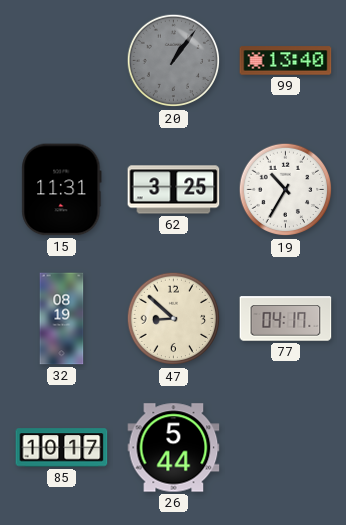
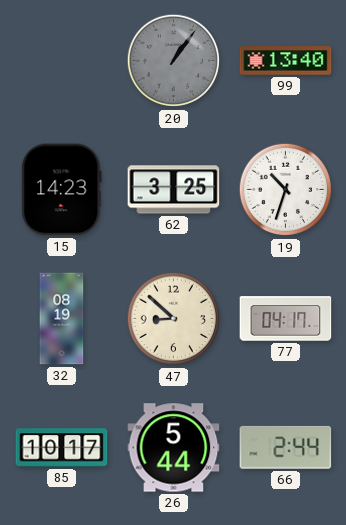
15: 11:31 -> 14:23 (62, 190)
19: 10:35 -> 10:33 (286, 190)
66: none -> 2:44 (286, 447)
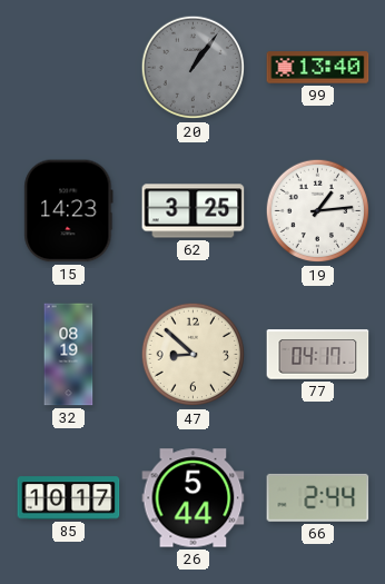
19: 10:33 -> 1:14 (318, 211)
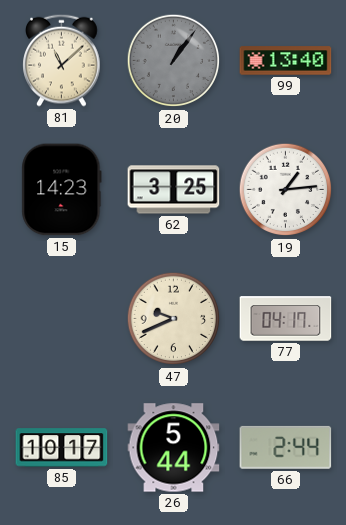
81: none -> 11:08 (62, 60)
32: 08:19 -> none (69, 355)
47: 8:52 -> 9:41 (174, 319)
